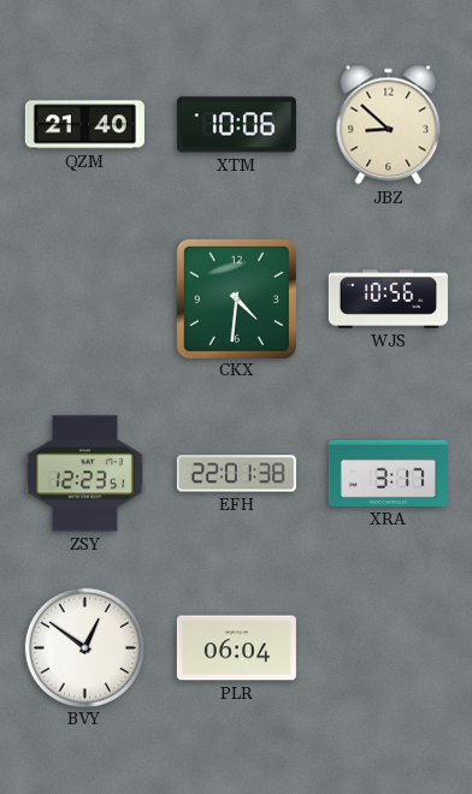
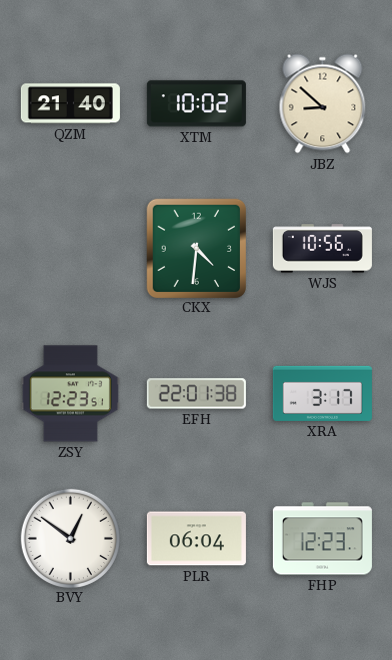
XTM: 10:06 -> 10:02 (196, 104)
FHP: none -> 12:23 (322, 539)
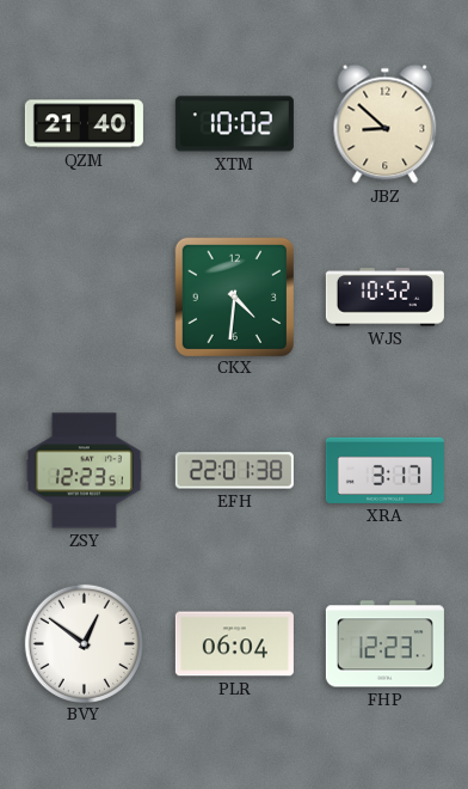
WJS: 10:56 -> 10:52 (384, 298)
